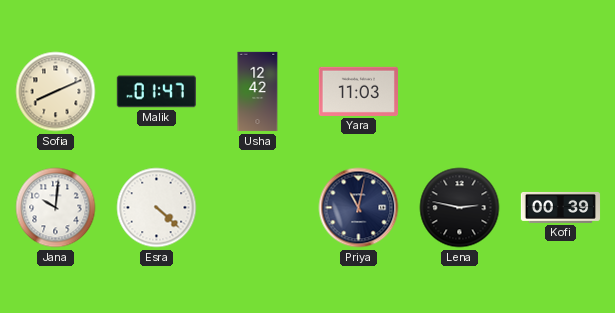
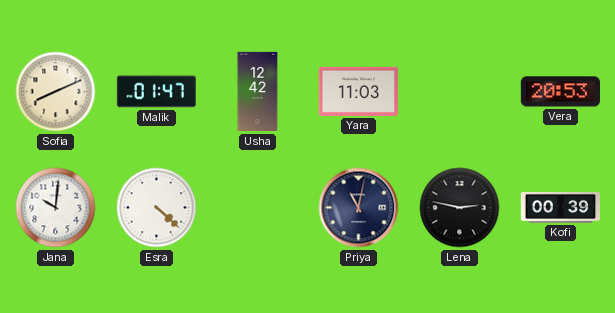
Vera: none -> 20:53 (560, 92)
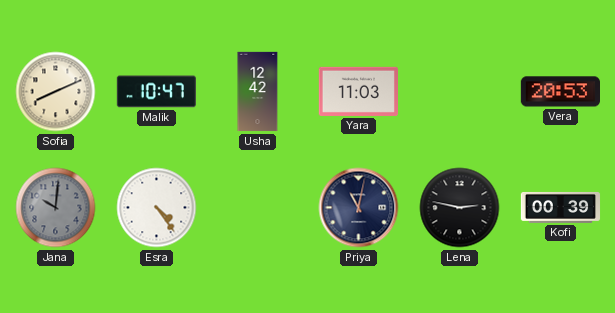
Malik: 01:47 -> 10:47 (156, 92)
Jana dial: white -> grey (56, 208)
Esra: 4:22 -> 4:24 (157, 208)
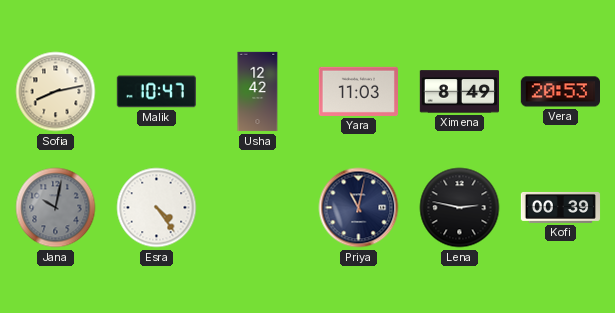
Sofia: 8:11 -> 8:13 (56, 92)
Ximena: none -> 8:49 (459, 92)
Jana: 10:01 -> 10:02 (56, 208)
